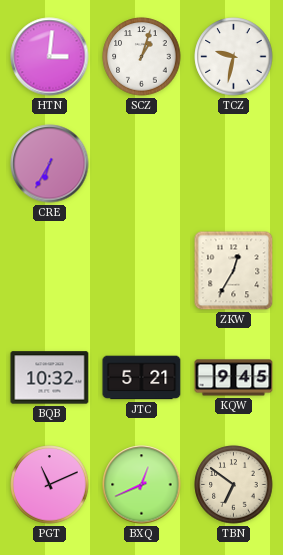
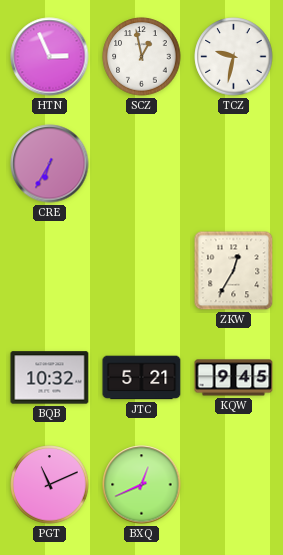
HTN: 3:01 -> 2:56 (50, 57)
SCZ: 1:03 -> 12:58 (142, 57)
TBN: 6:51 -> none (234, 485)
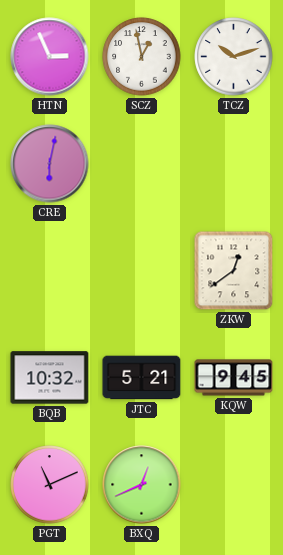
TCZ: 9:32 -> 10:12 (234, 57)
CRE: 6:35 -> 6:02 (50, 164)
ZKW: 12:35 -> 12:39 (234, 271)
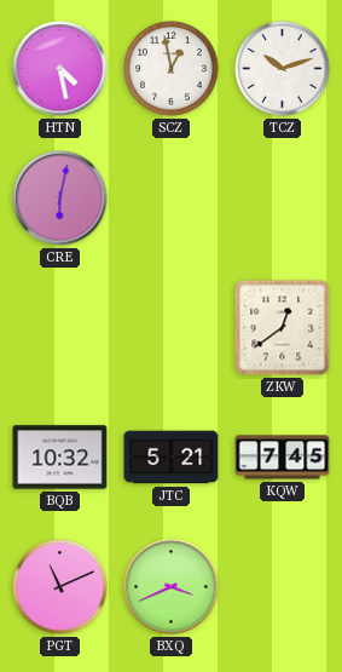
HTN: 2:56 -> 4:28 (60, 69)
KQW: 9:45 -> 7:45 (283, 458)
BXQ: 12:41 -> 3:41 (172, 587)
